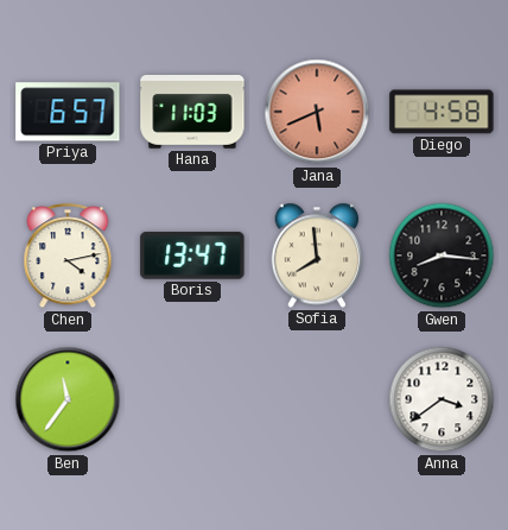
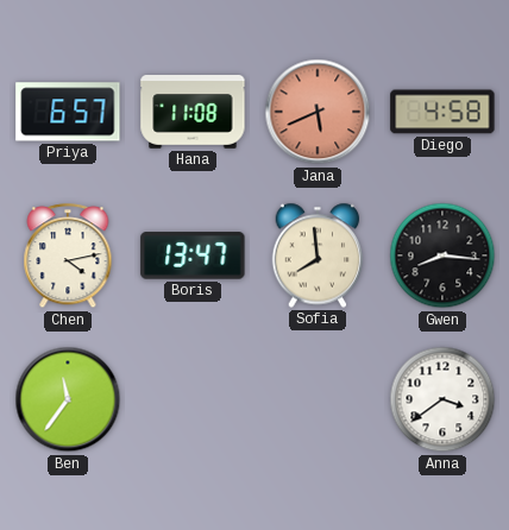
Hana: 11:03 -> 11:08 (193, 113)
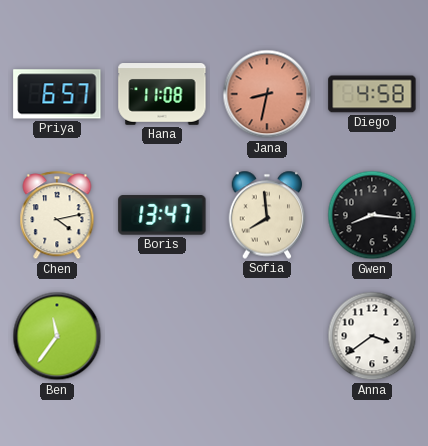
Jana: 5:41 -> 8:32 (267, 94)
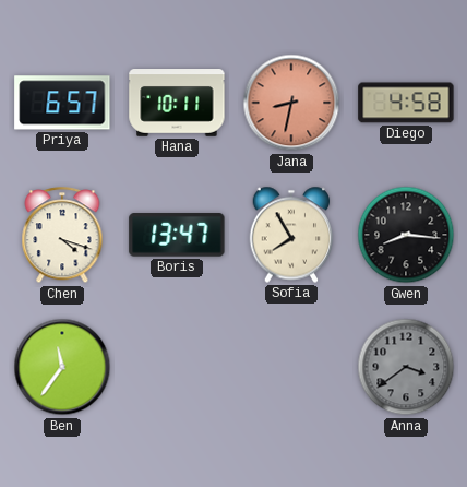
Hana: 11:08 -> 10:11 (177, 104)
Chen: 4:13 -> 4:18 (62, 236)
Sofia: 7:59 -> 7:55 (291, 235)
Anna dial: white -> grey (406, 367)
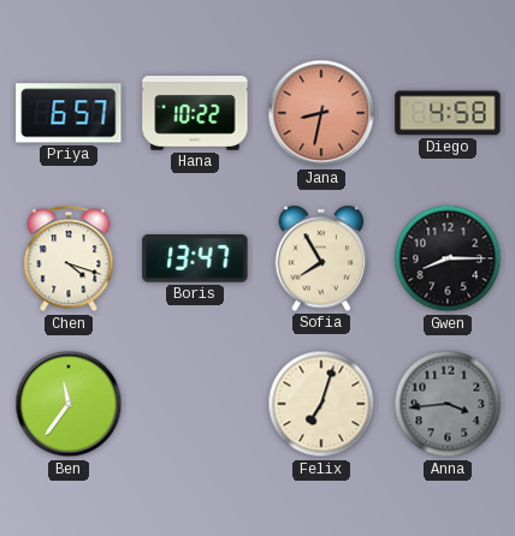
Hana: 10:11 -> 10:22 (195, 114)
Gwen: 8:16 -> 8:15 (448, 258)
Felix: none -> 7:03 (321, 404)
Anna: 3:39 -> 3:44 (448, 404)
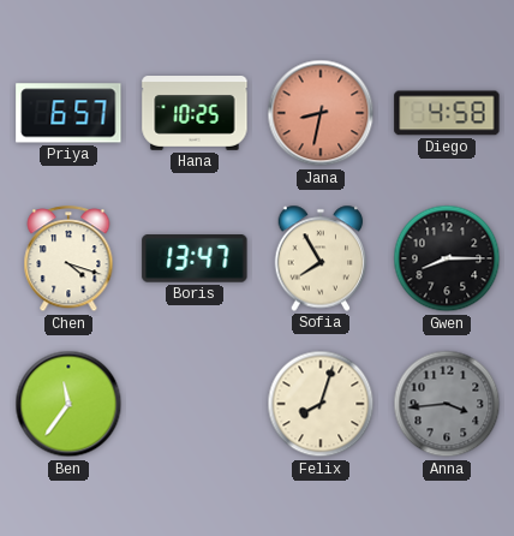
Hana: 10:22 -> 10:25 (195, 114)
Felix: 7:03 -> 8:03 (321, 404)
